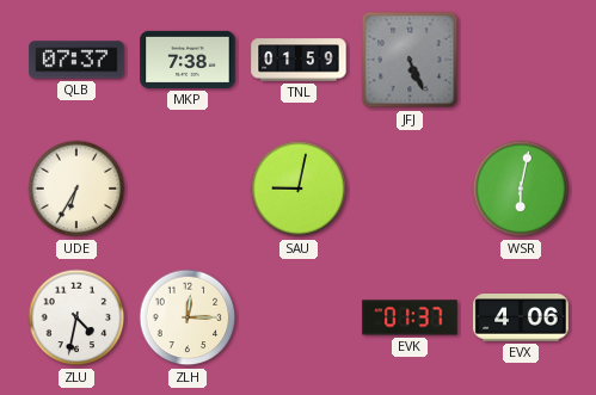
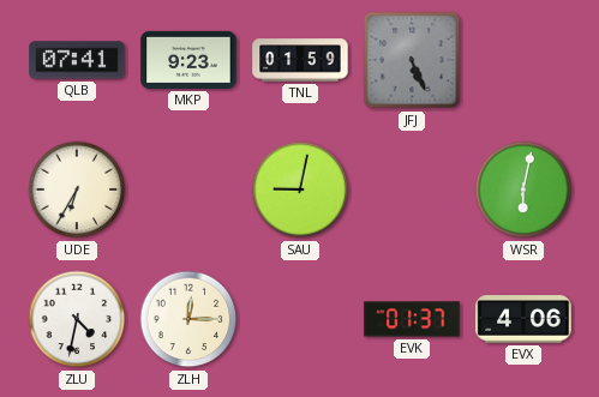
QLB: 07:37 -> 07:41 (77, 60)
MKP: 7:38 -> 9:23 (188, 60)
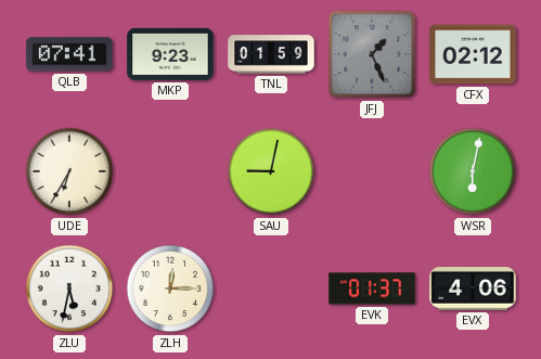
JFJ: 5:26 -> 1:26 (372, 54)
CFX: none -> 02:12 (473, 54)
ZLU: 4:32 -> 5:32 (69, 289)
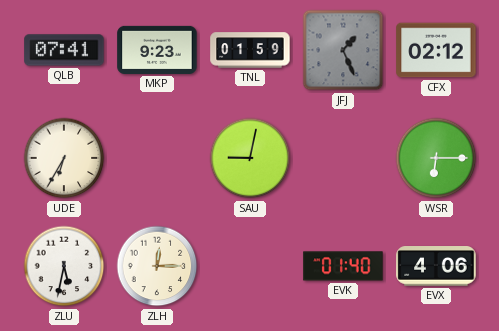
WSR: 6:02 -> 6:15 (436, 158)
EVK: 01:37 -> 01:40 (343, 266)
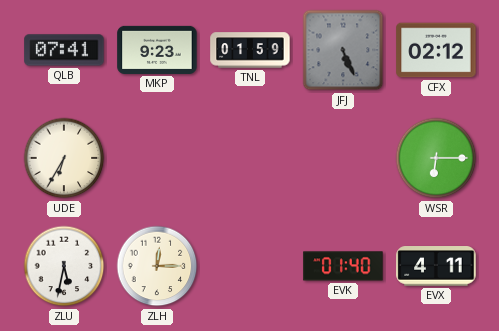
JFJ: 1:26 -> 5:26 (343, 50)
SAU: 9:02 -> none (250, 158)
EVX: 4:06 -> 4:11 (436, 266)
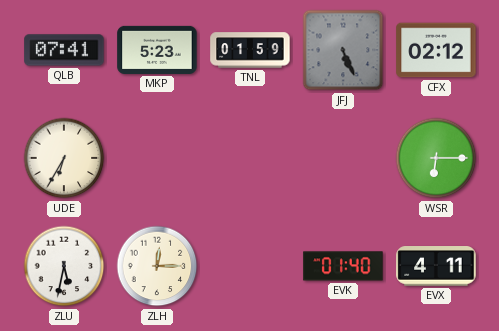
MKP: 9:23 -> 5:23 (157, 50)
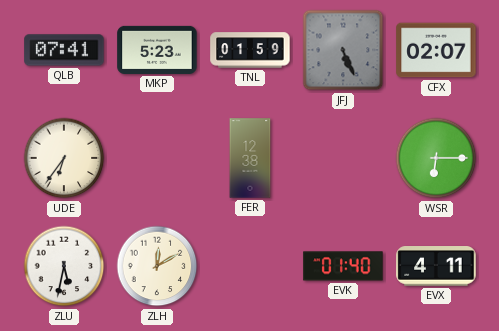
CFX: 02:12 -> 02:07 (436, 50)
UDE: 6:35 -> 6:36 (64, 158)
FER: none -> 12:38 (250, 158)
ZLH: 12:15 -> 12:10 (157, 266)
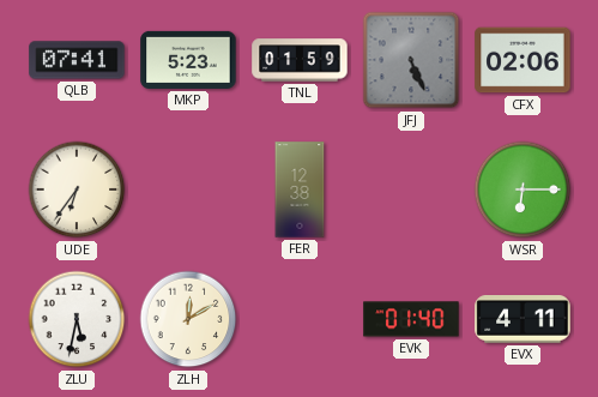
CFX: 02:07 -> 02:06 (523, 60)
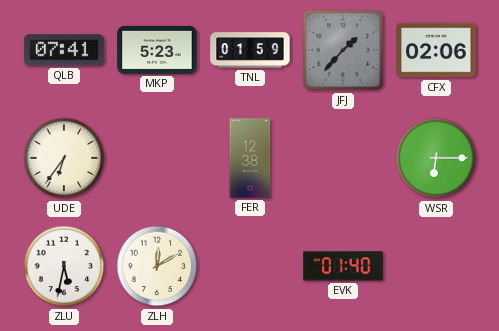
JFJ: 5:26 -> 1:37 (343, 50)
EVX: 4:11 -> none (523, 319)
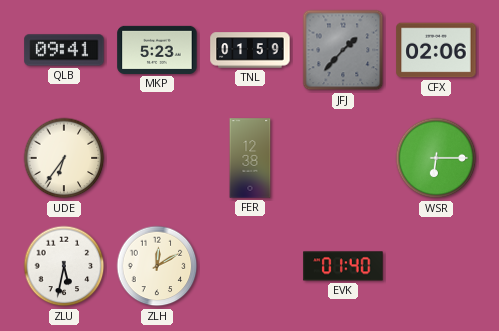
QLB: 07:41 -> 09:41 (64, 50)
